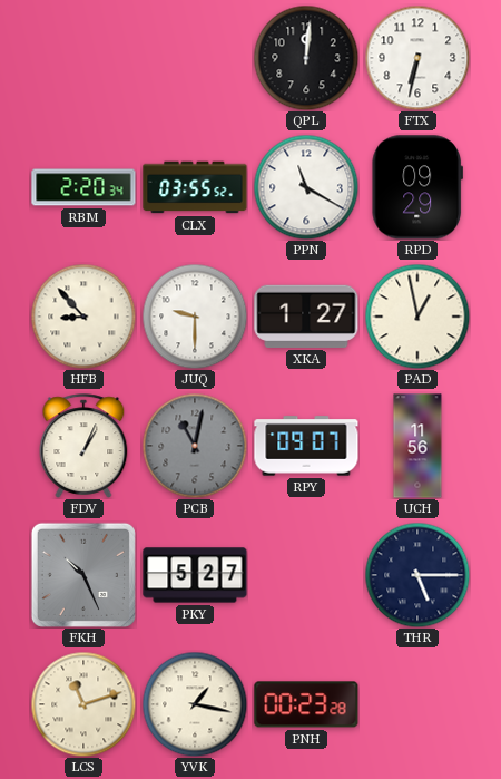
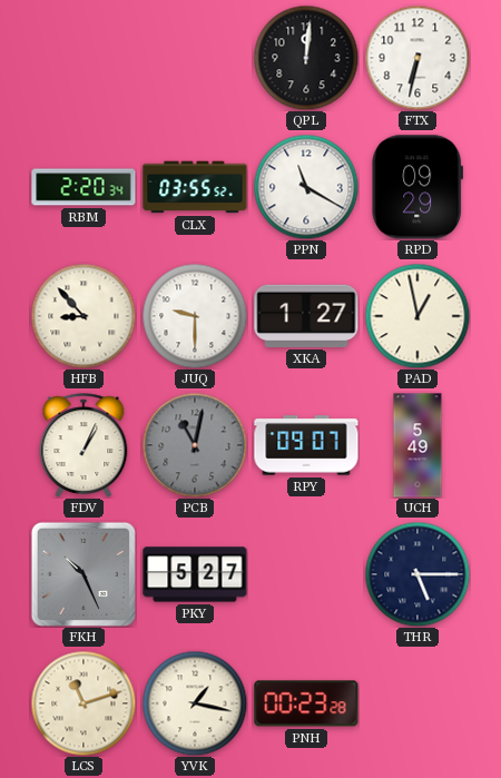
UCH: 11:56 -> 5:49 (417, 445)
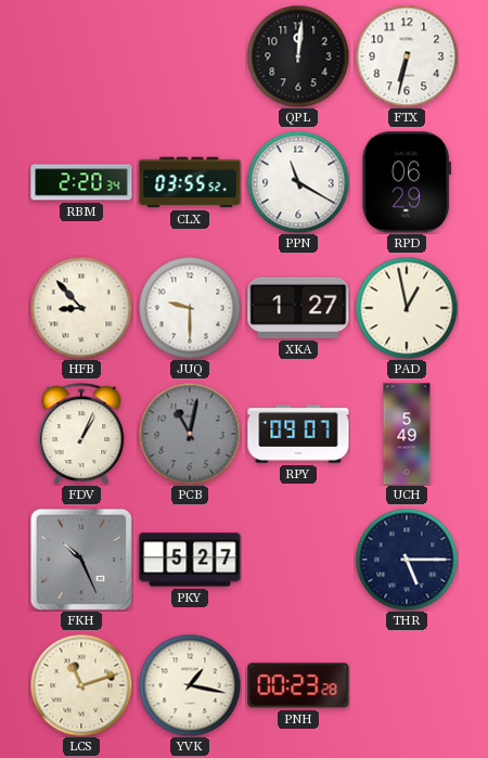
RPD: 09:29 -> 06:29 (406, 182)
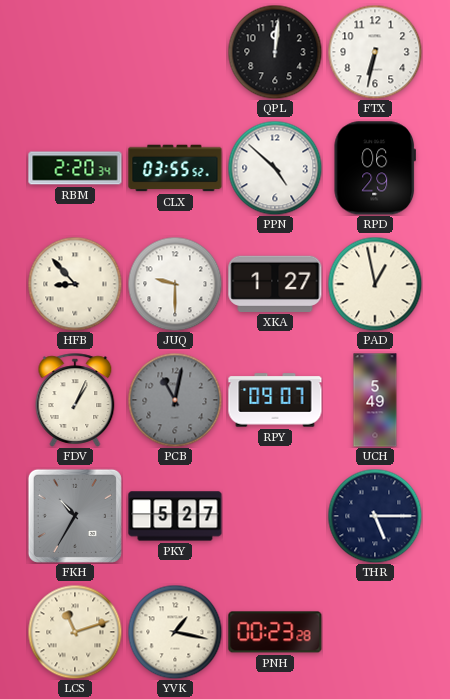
PPN: 11:20 -> 4:52 (275, 168)
FKH: 10:26 -> 10:35 (75, 516)
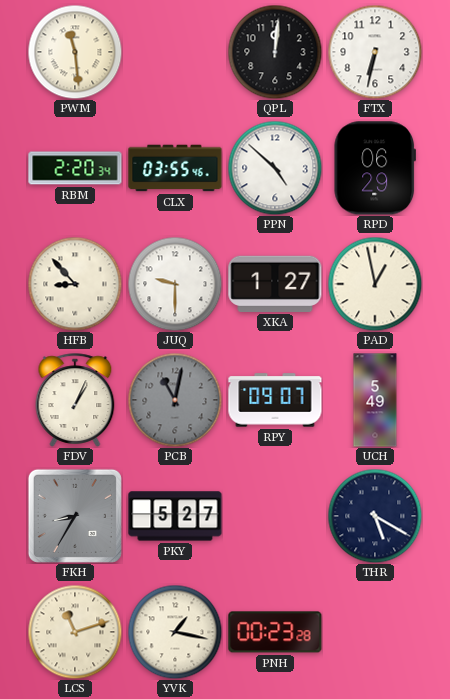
PWM: none -> 11:29 (75, 52)
CLX: 03:55:52 -> 03:55:46 (175, 168)
FKH: 10:35 -> 8:35 (75, 516)
THR: 5:15 -> 5:20 (375, 516)
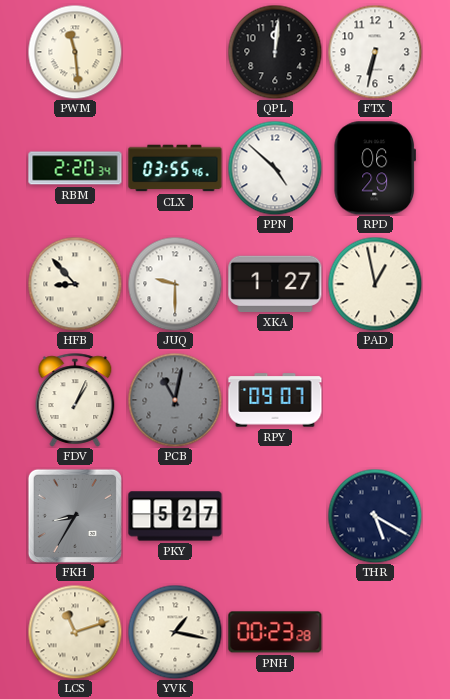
UCH: 5:49 -> none (375, 400)
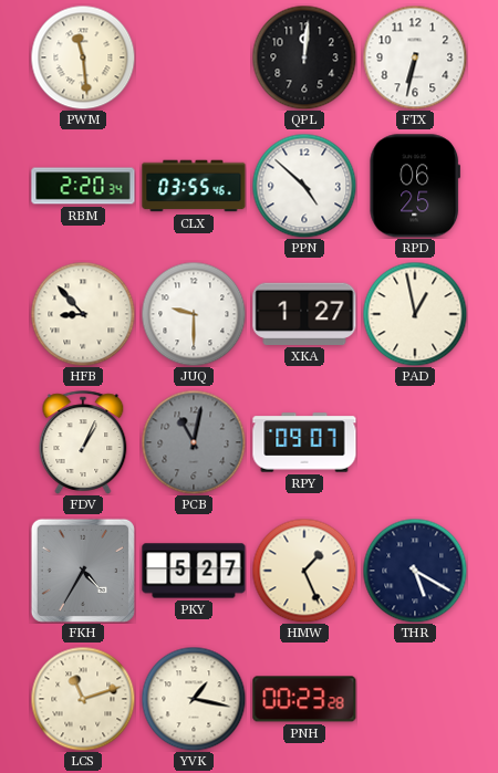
RPD: 06:29 -> 06:25 (414, 186)
FKH: 8:35 -> 4:35 (83, 571)
HMW: none -> 1:26 (304, 571)
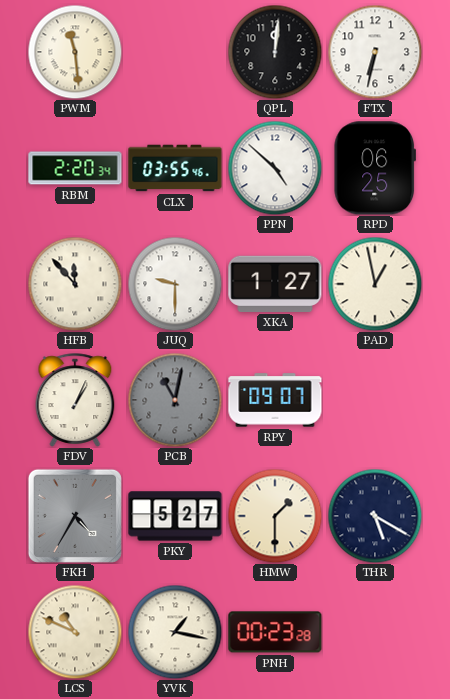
HFB: 8:53 -> 11:53 (75, 284)
HMW: 1:26 -> 1:30 (275, 516)
LCS: 11:12 -> 10:49 (75, 632)
